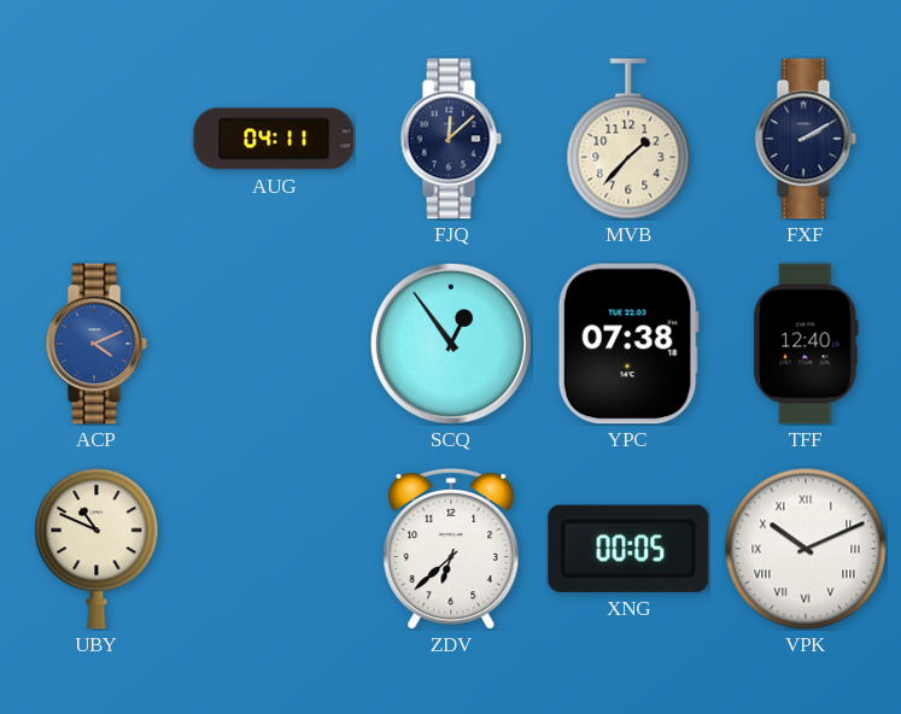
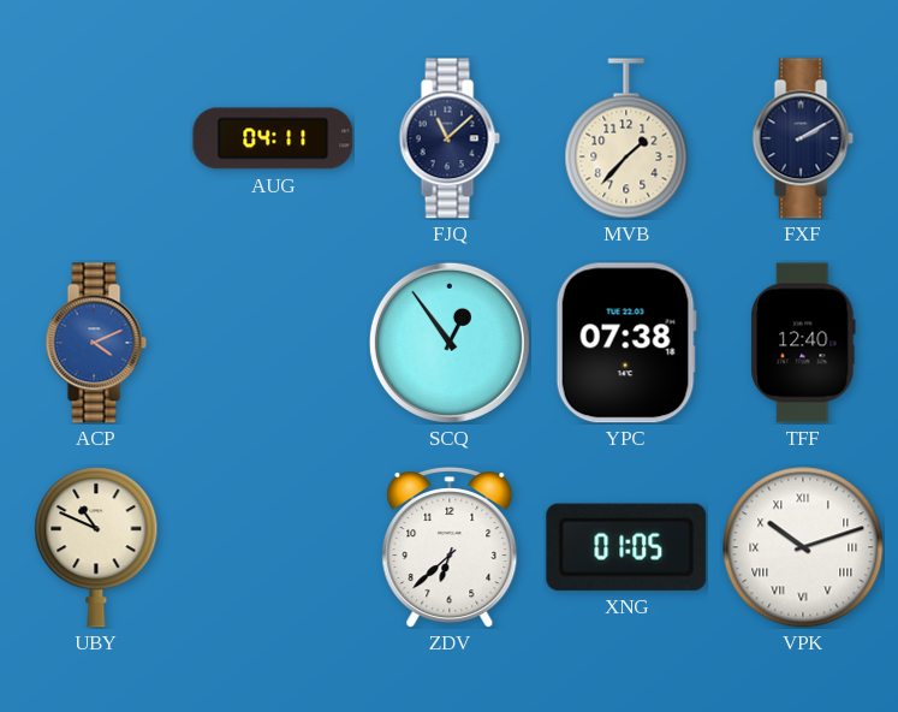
FJQ: 12:08 -> 11:08 (450, 138)
XNG: 00:05 -> 01:05 (626, 547)
VPK: 10:11 -> 10:12 (803, 547)
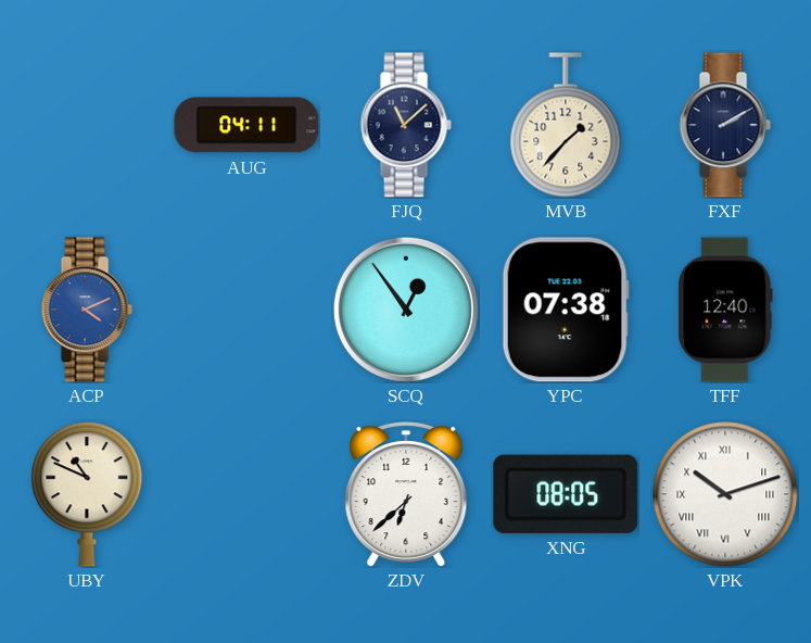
XNG: 01:05 -> 08:05 (566, 494)
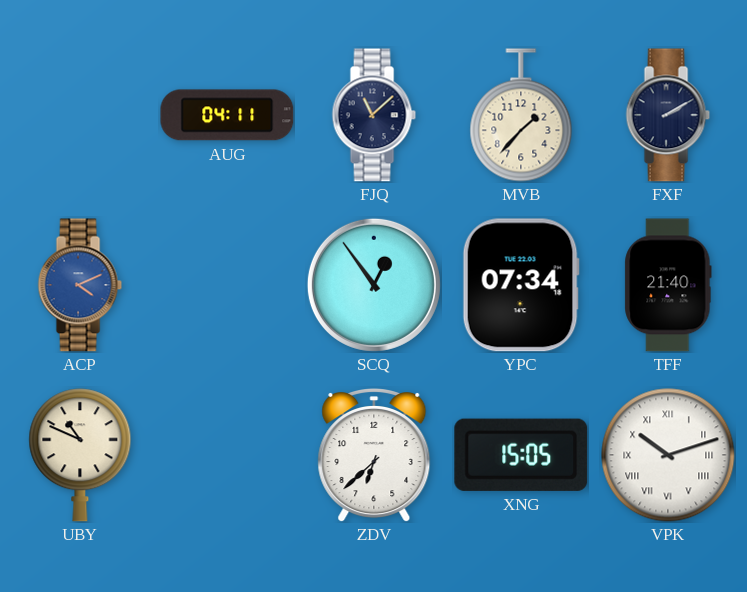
YPC: 07:38 -> 07:34 (521, 285)
TFF: 12:40 -> 21:40 (668, 285)
XNG: 08:05 -> 15:05 (521, 455)
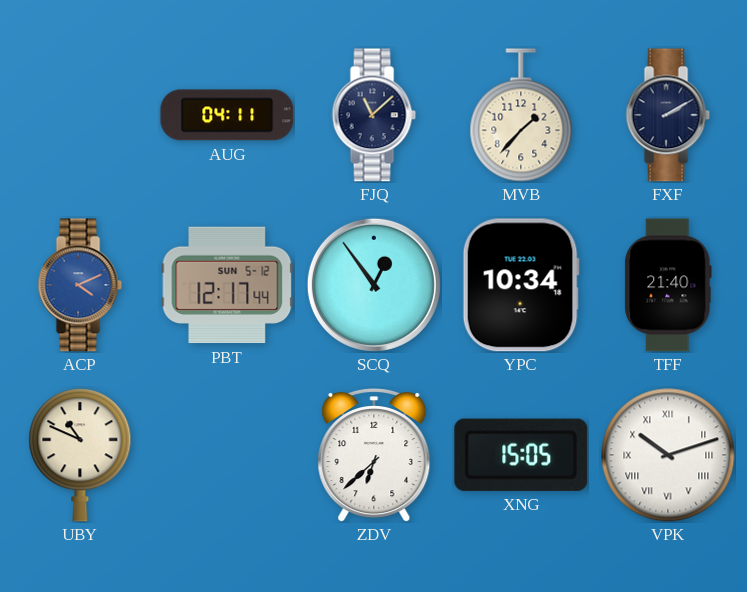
PBT: none -> 12:17 (227, 285)
YPC: 07:34 -> 10:34 (521, 285)
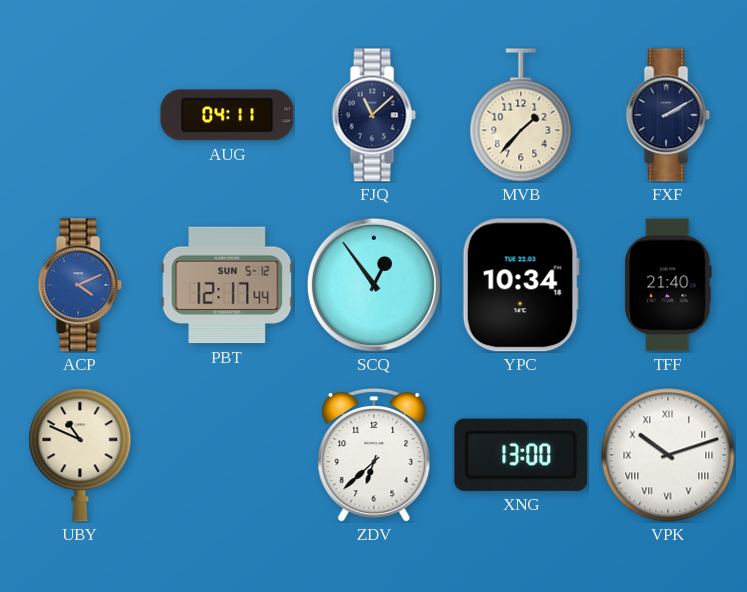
XNG: 15:05 -> 13:00 (521, 455)
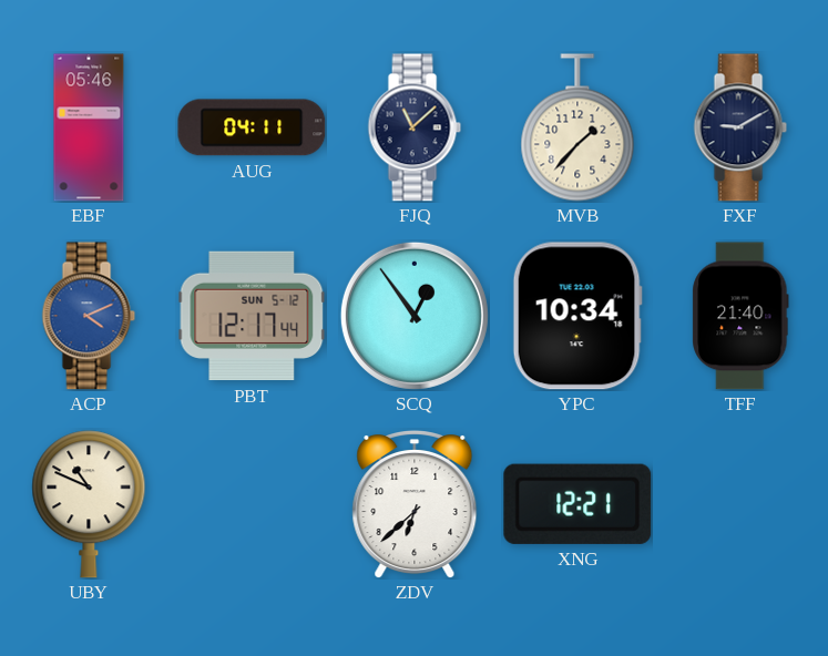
EBF: none -> 05:46 (89, 127)
FXF: 2:10 -> 9:10 (740, 127)
XNG: 13:00 -> 12:21 (577, 504)
VPK: 10:12 -> none (668, 455)
